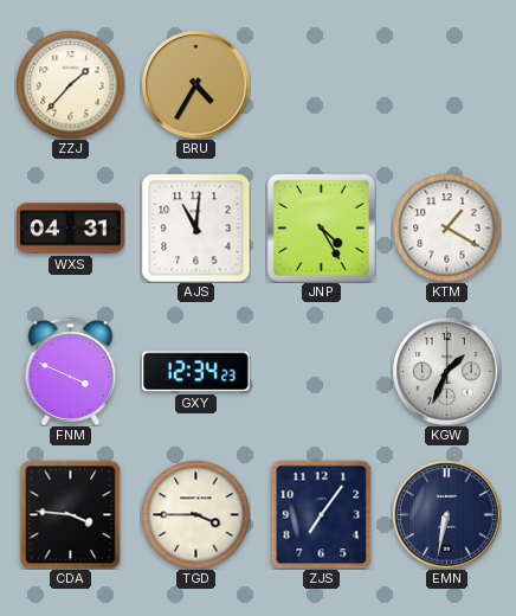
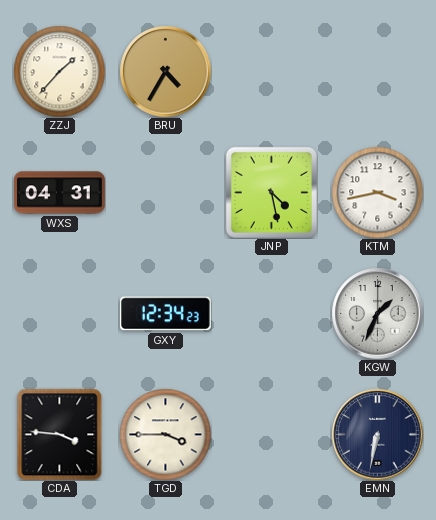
AJS: 11:01 -> none (195, 227)
JNP: 4:25 -> 4:28 (271, 192)
KTM: 1:20 -> 3:43 (377, 192)
FNM: 3:49 -> none (71, 371)
ZJS: 7:06 -> none (322, 514)
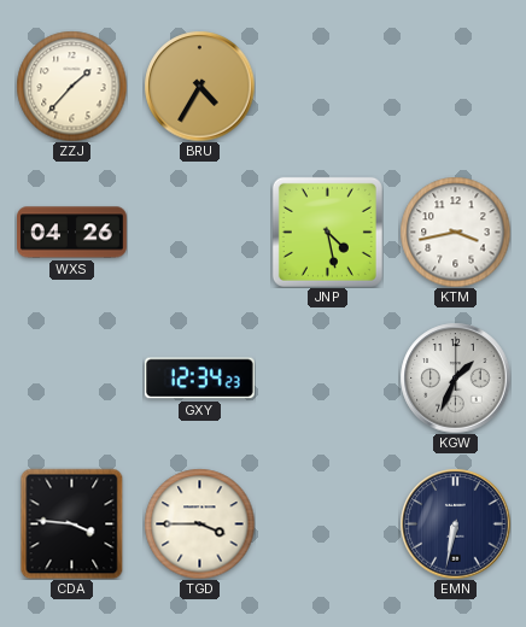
WXS: 04:31 -> 04:26 (72, 233)
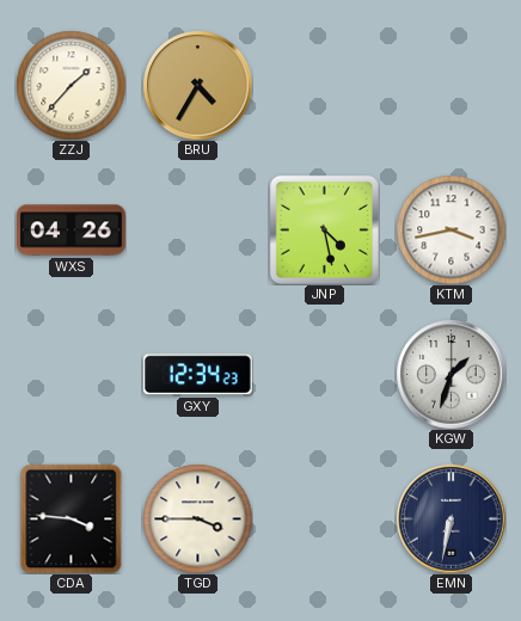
KGW: 1:34 -> 1:33 (450, 374)
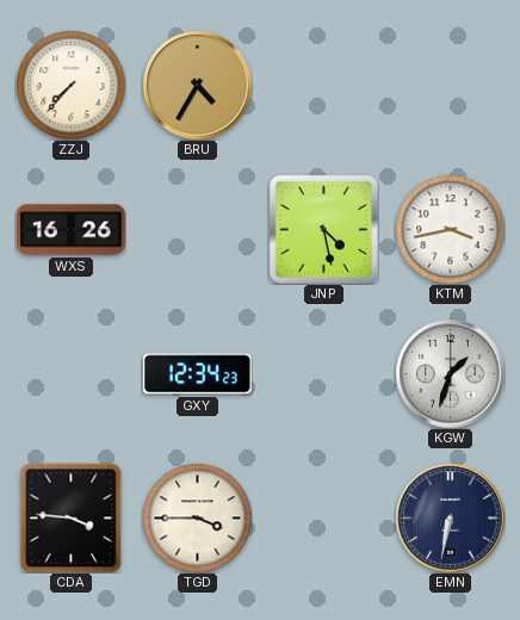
ZZJ: 1:37 -> 7:37 (70, 85)
WXS: 04:26 -> 16:26 (72, 230)
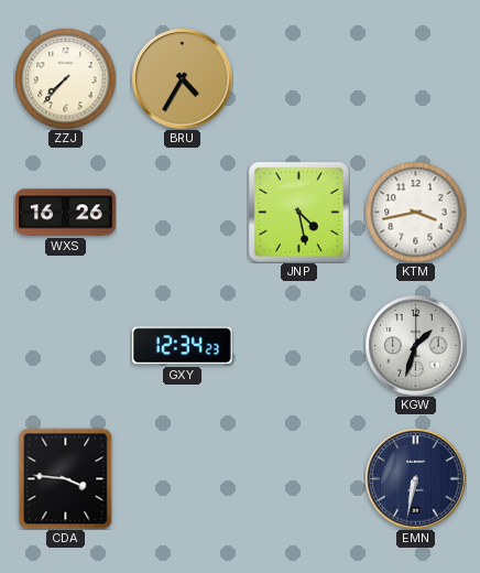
TGD: 3:45 -> none (197, 517)
